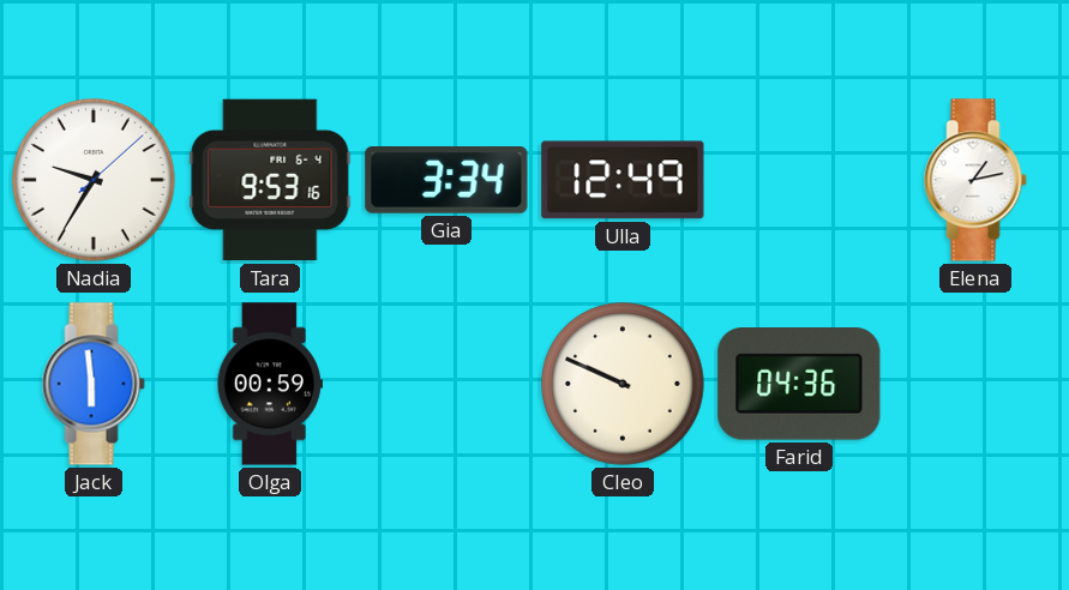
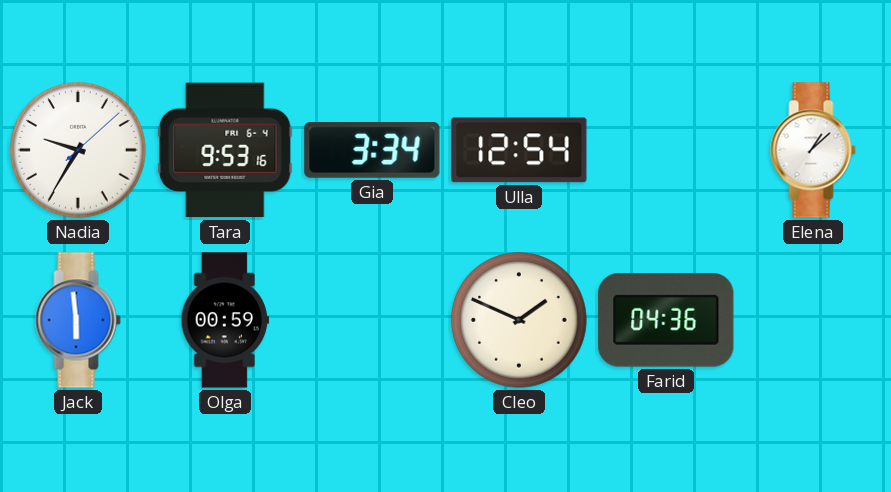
Ulla: 12:49 -> 12:54 (519, 150)
Elena: 1:13 -> 1:08 (813, 150)
Cleo: 9:49 -> 1:49 (520, 321)
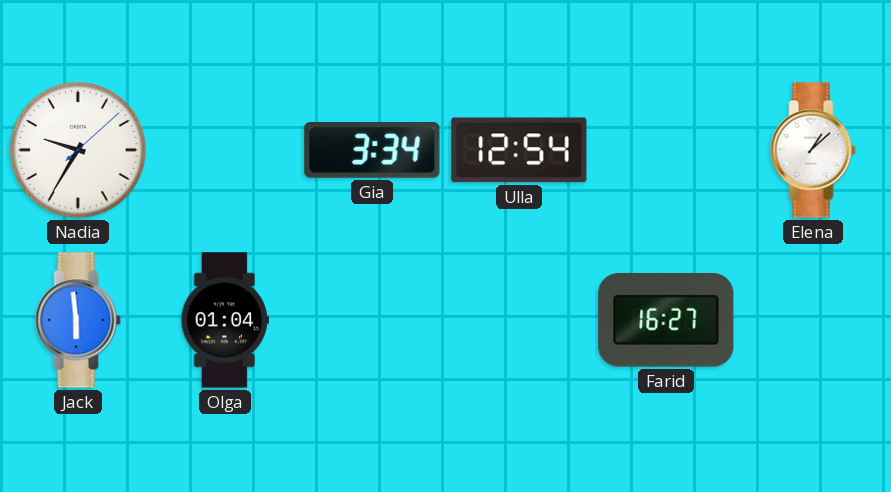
Tara: 9:53 -> none (225, 150)
Olga: 00:59 -> 01:04 (225, 320)
Cleo: 1:49 -> none (520, 321)
Farid: 04:36 -> 16:27 (666, 321)
